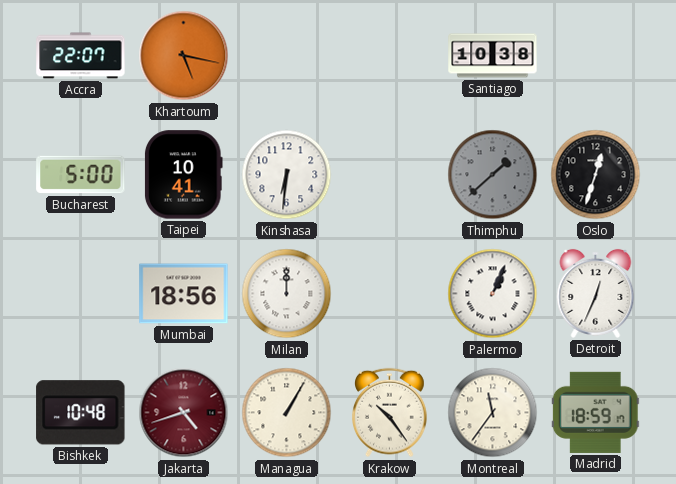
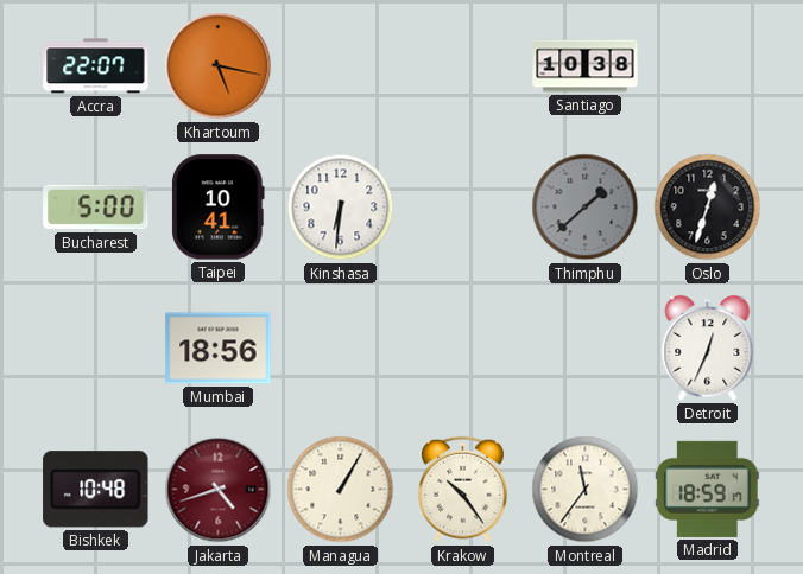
Milan: 12:00 -> none (287, 294)
Palermo: 1:04 -> none (493, 294)
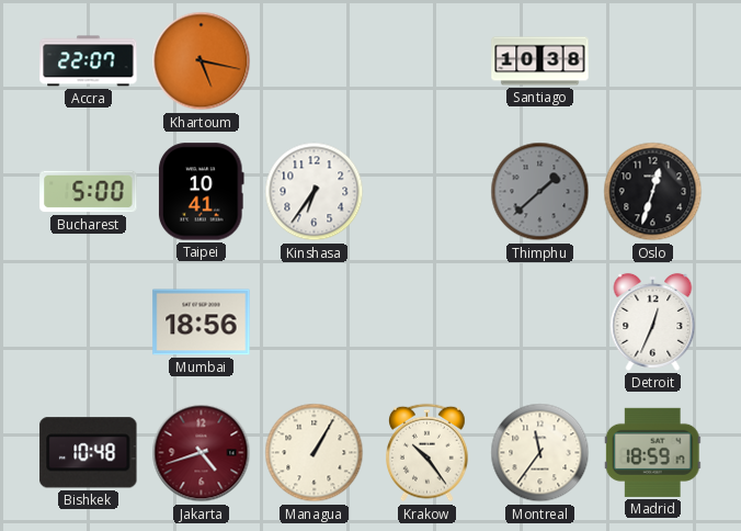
Kinshasa: 6:31 -> 6:36 (315, 192)
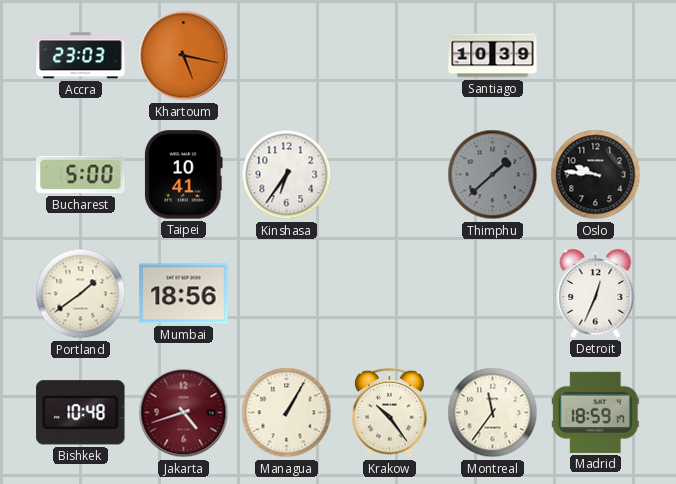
Accra: 22:07 -> 23:03 (81, 56)
Santiago: 10:38 -> 10:39 (493, 56)
Oslo: 12:33 -> 9:46 (596, 175)
Portland: none -> 1:39 (81, 294)
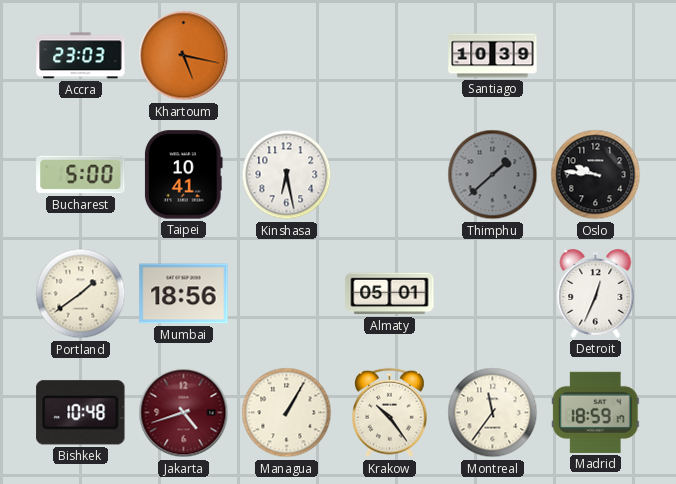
Kinshasa: 6:36 -> 6:28 (287, 175)
Almaty: none -> 05:01 (390, 294)
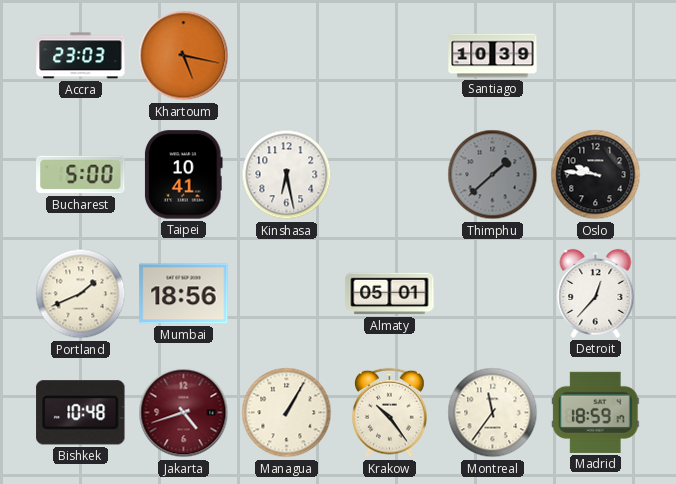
Portland: 1:39 -> 1:41 (81, 294)
Detroit: 12:34 -> 12:37 (596, 293)
